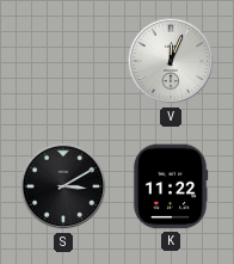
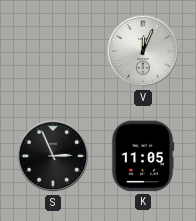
S: 3:10 -> 2:56 (53, 156)
K: 11:22 -> 11:05 (143, 156)
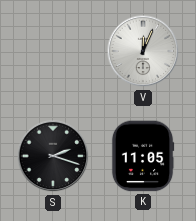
S: 2:56 -> 2:18 (53, 156)
